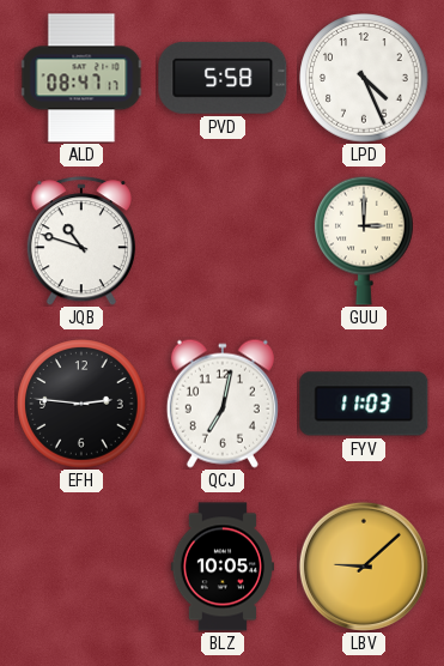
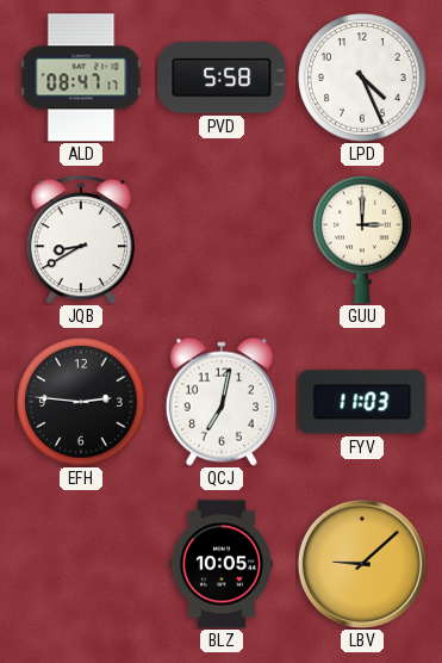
JQB: 10:48 -> 8:40 (81, 240)
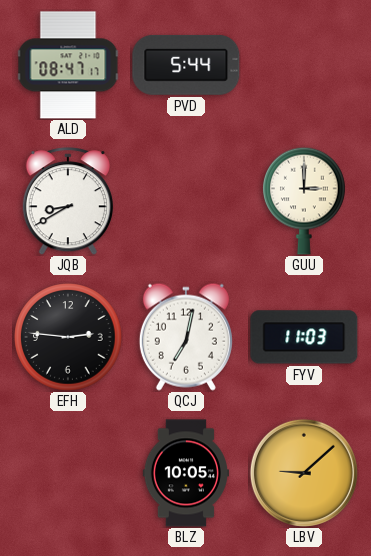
PVD: 5:58 -> 5:44 (186, 65)
LPD: 4:26 -> none (362, 78)
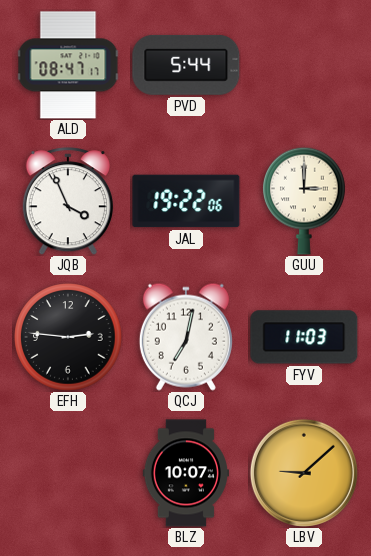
JQB: 8:40 -> 3:56 (68, 201)
JAL: none -> 19:22 (186, 201)
BLZ: 10:05 -> 10:07 (186, 473)
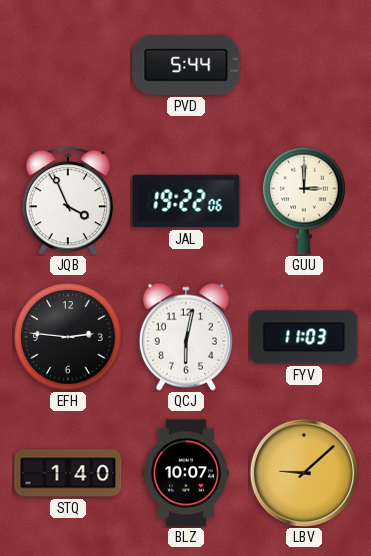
ALD: 08:47 -> none (68, 65)
QCJ: 7:02 -> 6:02 (186, 337)
STQ: none -> 1:40 (68, 473)
